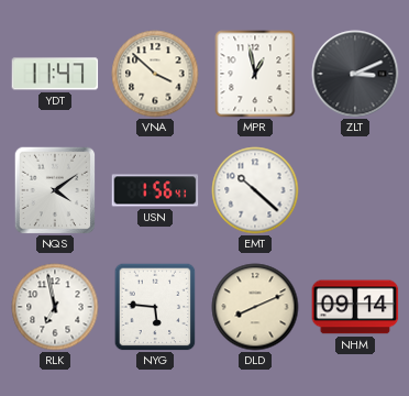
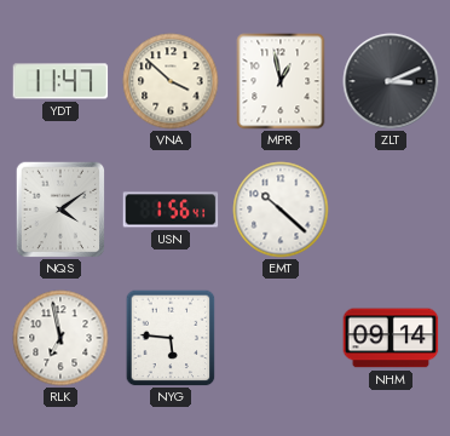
DLD: 8:11 -> none (255, 307)
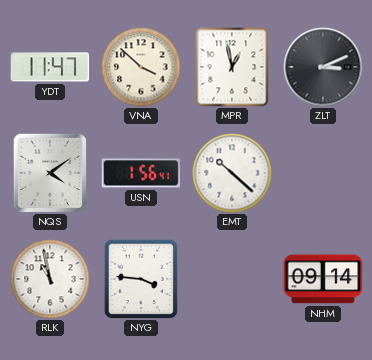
RLK: 6:58 -> 10:58 (50, 279)
NYG: 5:46 -> 3:46 (141, 279)
